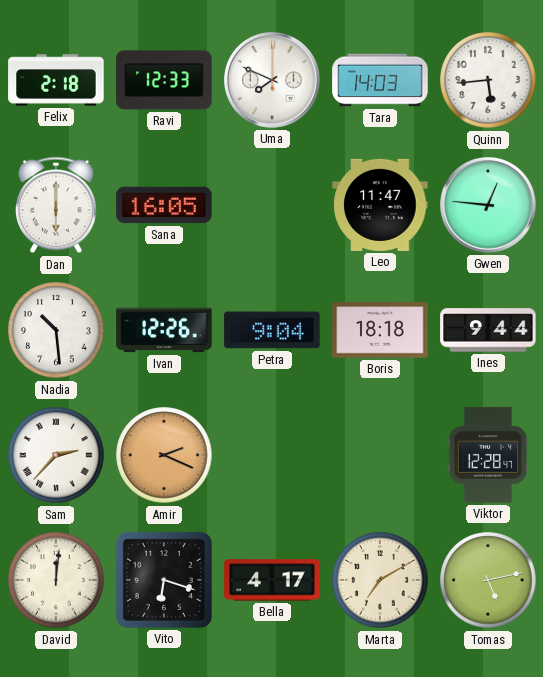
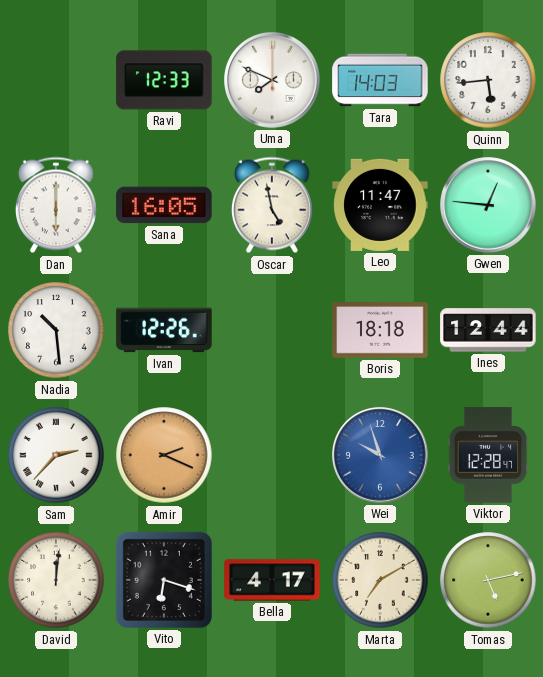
Felix: 2:18 -> none (56, 80)
Oscar: none -> 4:58 (272, 205)
Petra: 9:04 -> none (272, 330)
Ines: 9:44 -> 12:44 (488, 330)
Wei: none -> 9:57 (380, 455)
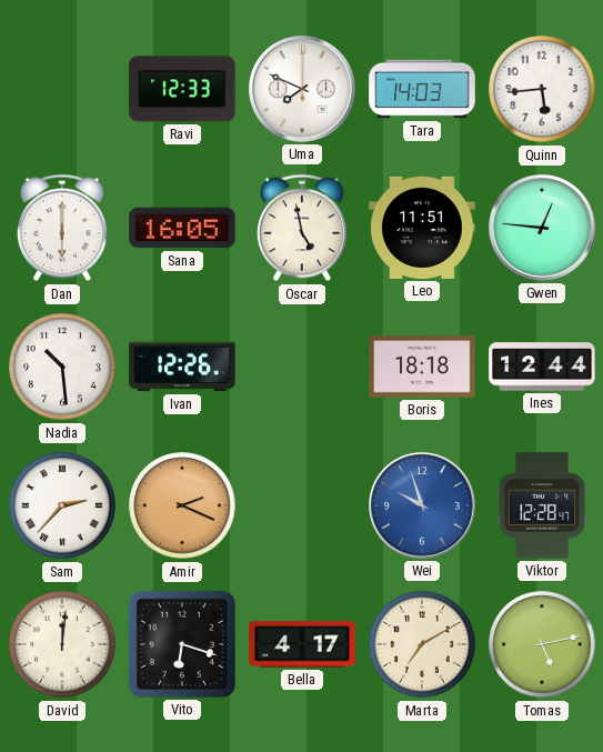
Leo: 11:47 -> 11:51 (422, 228)
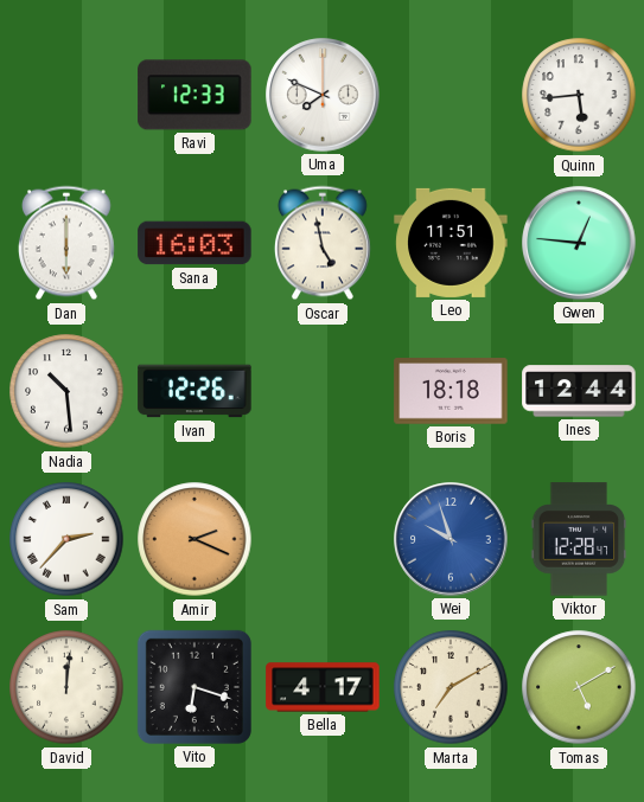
Tara: 14:03 -> none (422, 89)
Sana: 16:05 -> 16:03 (195, 243)
Tomas: 5:13 -> 5:10 (579, 687)
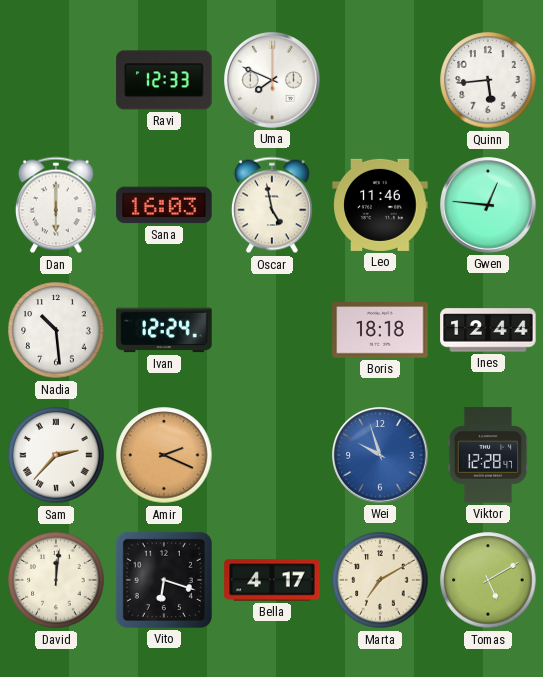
Leo: 11:51 -> 11:46 (380, 205)
Ivan: 12:26 -> 12:24 (164, 330)
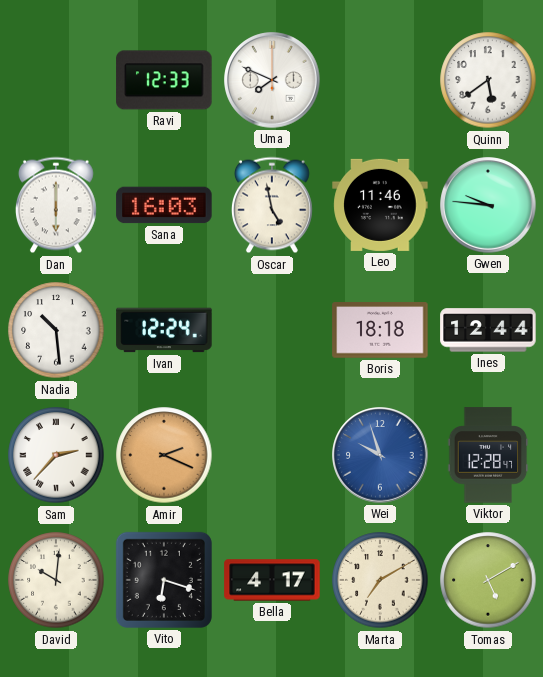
Quinn: 5:44 -> 5:39 (488, 80)
Gwen: 12:46 -> 9:46 (488, 205)
David: 12:01 -> 10:01 (56, 580)
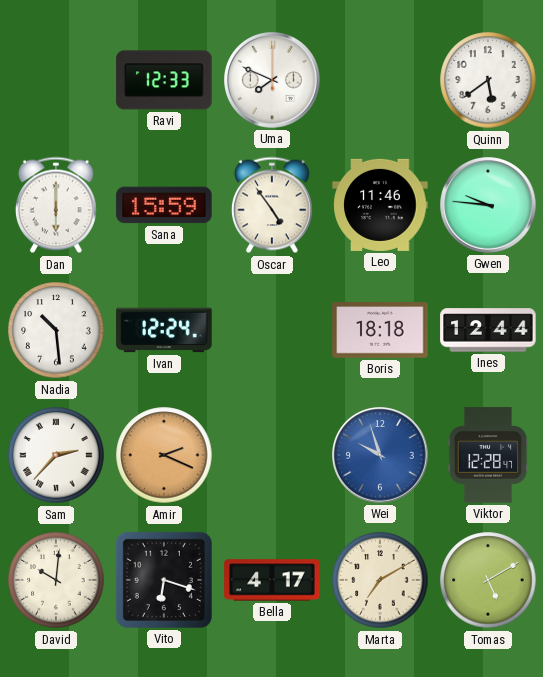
Sana: 16:03 -> 15:59 (164, 205)
Oscar: 4:58 -> 4:54 (272, 205)
